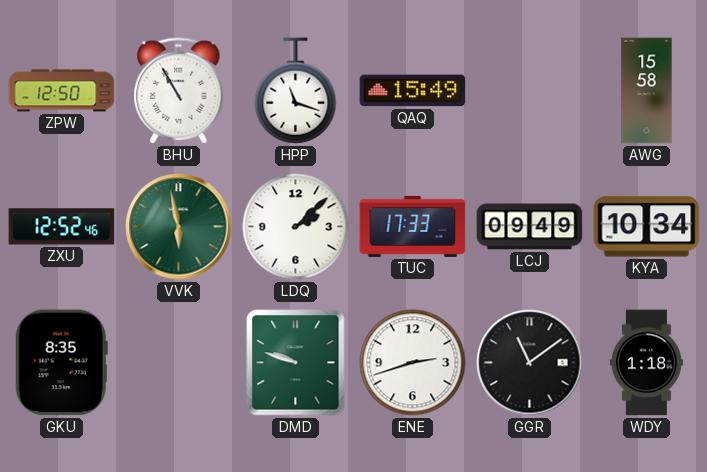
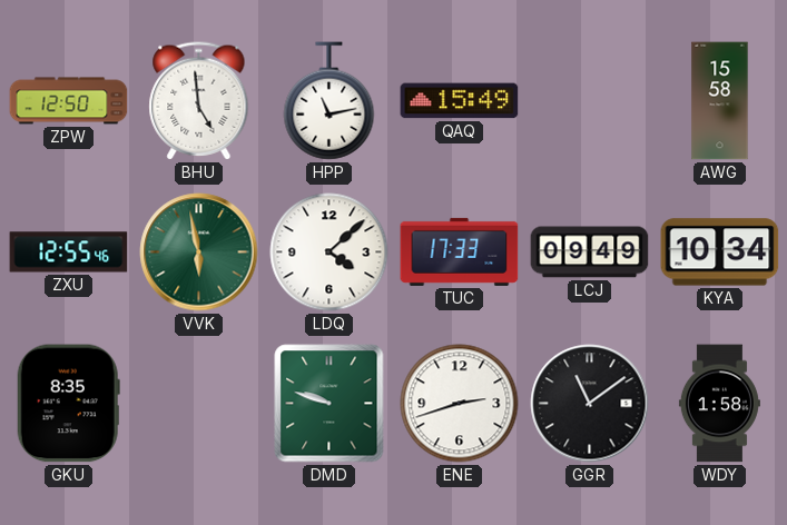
BHU: 10:55 -> 4:59 (199, 101)
HPP: 11:18 -> 11:13 (329, 101)
ZXU: 12:52 -> 12:55 (69, 252)
LDQ: 2:08 -> 4:08 (329, 252)
WDY: 1:18 -> 1:58 (719, 404)
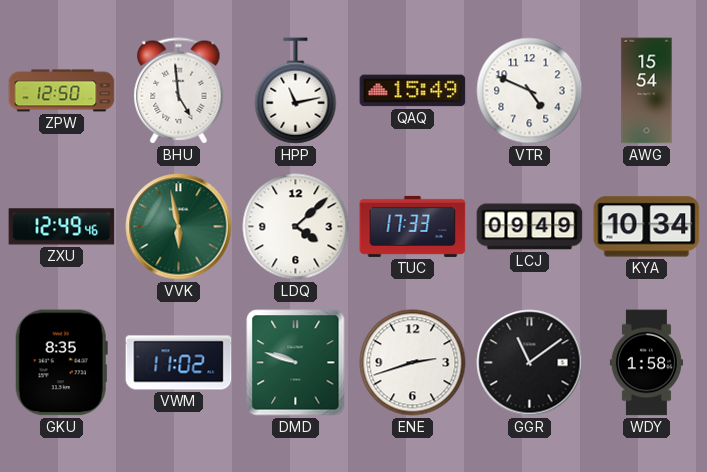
VTR: none -> 4:49 (530, 91)
AWG: 15:58 -> 15:54 (647, 91)
ZXU: 12:55 -> 12:49 (62, 227)
VWM: none -> 11:02 (179, 363)
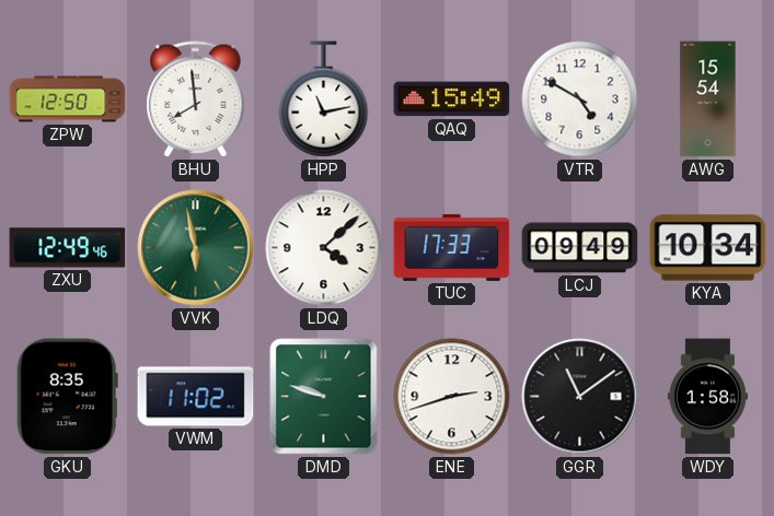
BHU: 4:59 -> 7:59 (196, 99)
VTR: 4:49 -> 4:50 (580, 99)
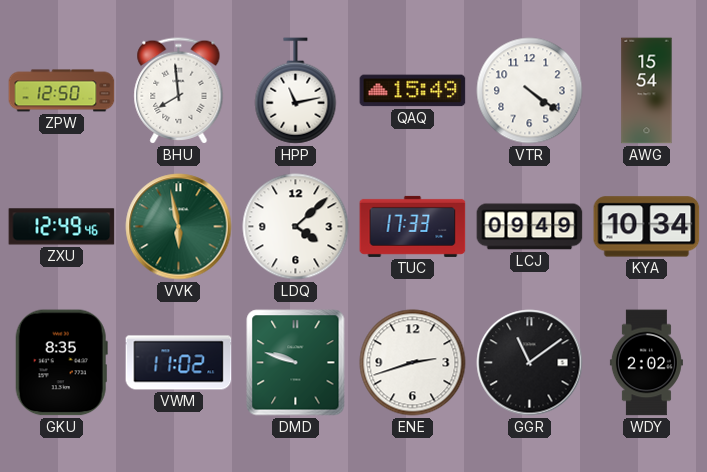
VTR: 4:50 -> 4:21 (530, 91)
WDY: 1:58 -> 2:02 (646, 363)
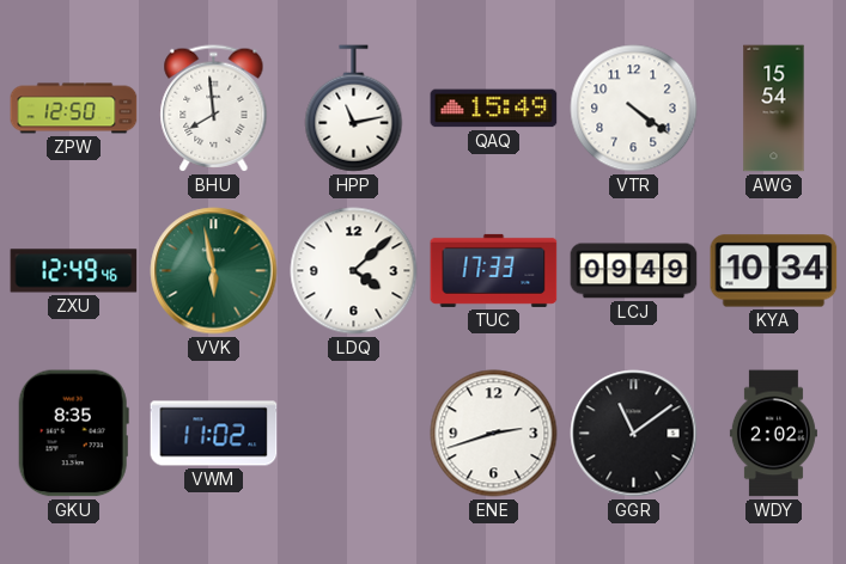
DMD: 9:48 -> none (296, 363)
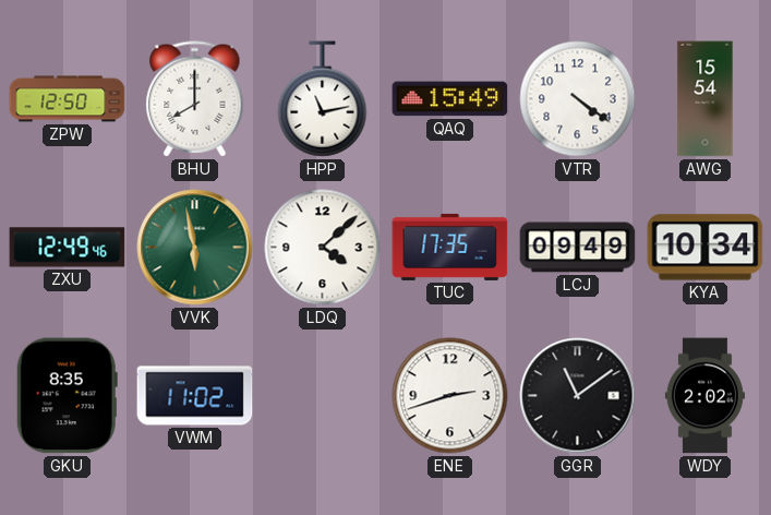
BHU: 7:59 -> 8:00 (195, 99)
TUC: 17:33 -> 17:35 (450, 247)
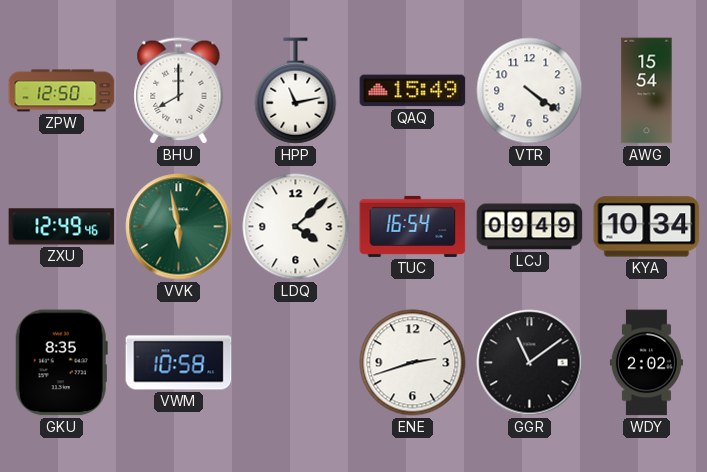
TUC: 17:35 -> 16:54 (413, 226)
VWM: 11:02 -> 10:58 (179, 363)
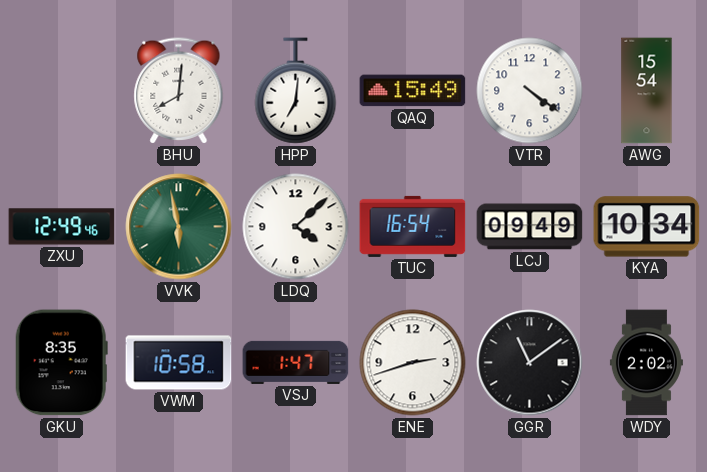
ZPW: 12:50 -> none (62, 91)
BHU: 8:00 -> 8:01 (179, 91)
HPP: 11:13 -> 7:01 (296, 91)
VSJ: none -> 1:47 (296, 362)
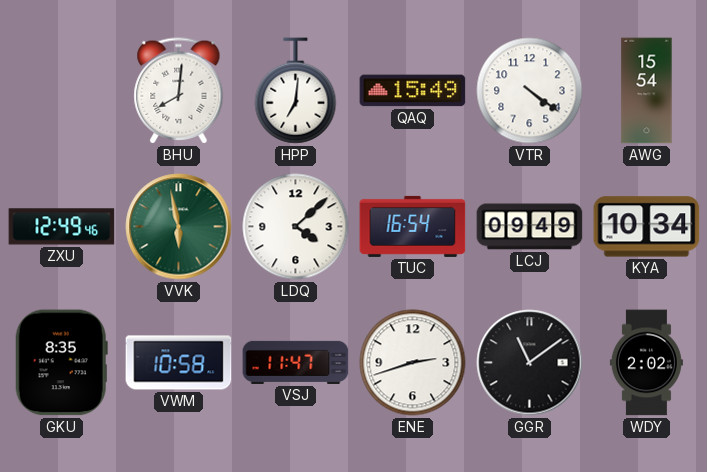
VSJ: 1:47 -> 11:47 (296, 362)
